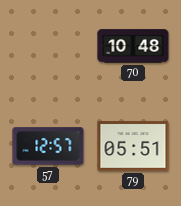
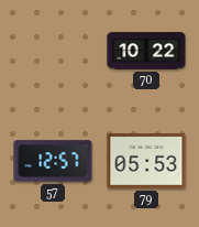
70: 10:48 -> 10:22 (146, 51)
79: 05:51 -> 05:53 (146, 161)
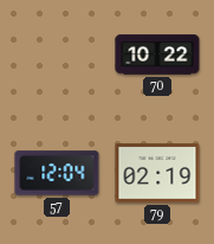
57: 12:57 -> 12:04 (57, 173)
79: 05:53 -> 02:19 (157, 173)
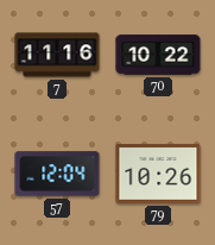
7: none -> 11:16 (57, 55)
79: 02:19 -> 10:26 (158, 174)
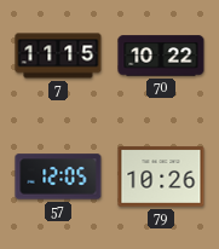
7: 11:16 -> 11:15 (58, 56)
57: 12:04 -> 12:05 (58, 176)
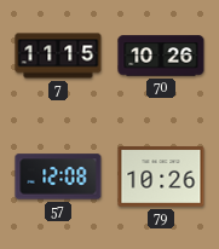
70: 10:22 -> 10:26 (161, 56)
57: 12:05 -> 12:08 (58, 176)
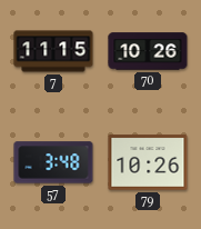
57: 12:08 -> 3:48 (53, 162)
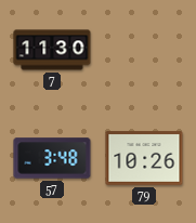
7: 11:15 -> 11:30 (52, 50)
70: 10:26 -> none (148, 51)
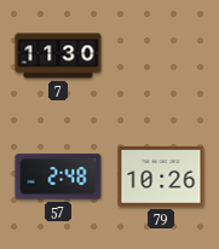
57: 3:48 -> 2:48 (58, 176)
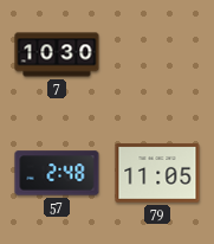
7: 11:30 -> 10:30 (57, 54)
79: 10:26 -> 11:05 (157, 173)
